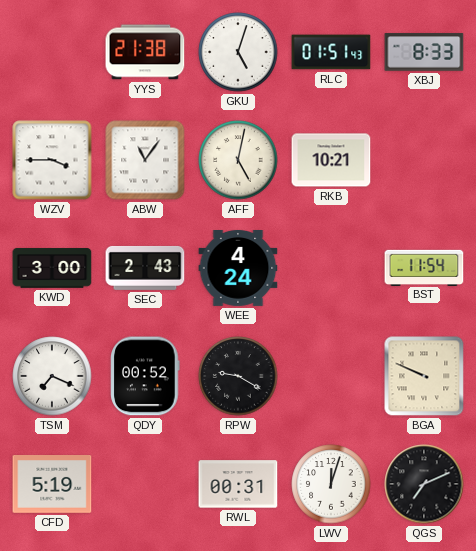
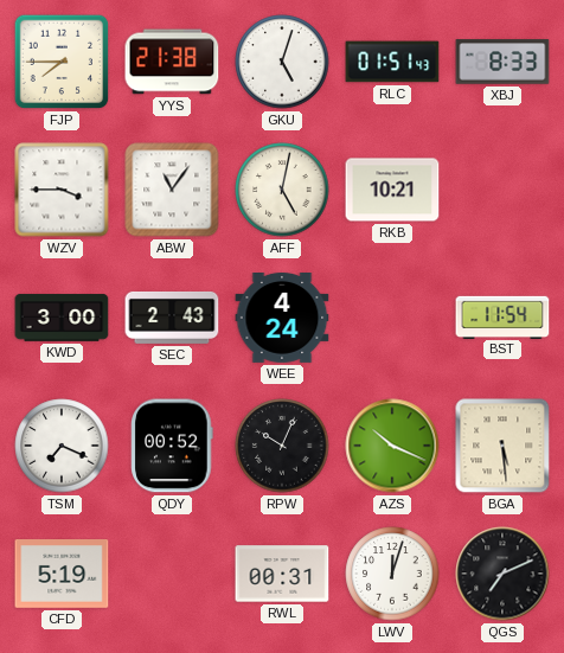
FJP: none -> 7:45 (62, 62)
RPW: 9:20 -> 10:04 (282, 446)
AZS: none -> 10:19 (392, 446)
BGA: 9:49 -> 5:29 (502, 446)
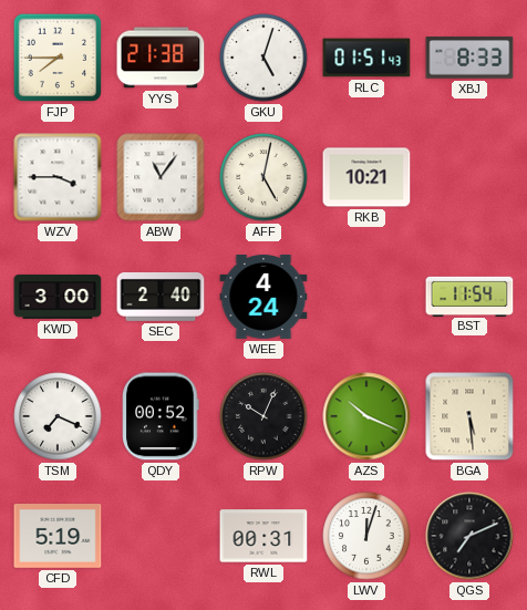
SEC: 2:43 -> 2:40 (161, 297)
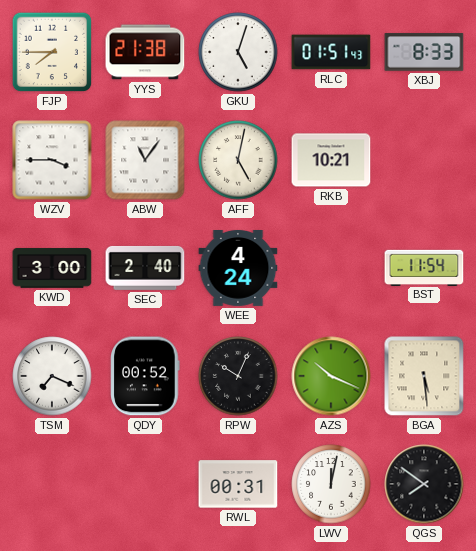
CFD: 5:19 -> none (58, 536)
LWV: 12:03 -> 12:02 (331, 484)
QGS: 7:11 -> 7:51 (424, 484)
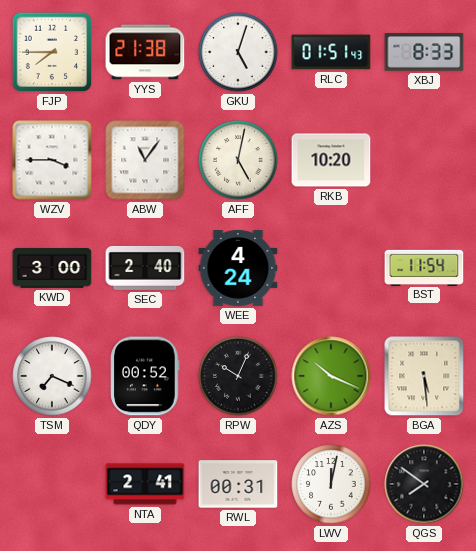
RKB: 10:21 -> 10:20 (331, 160)
NTA: none -> 2:41 (145, 484)
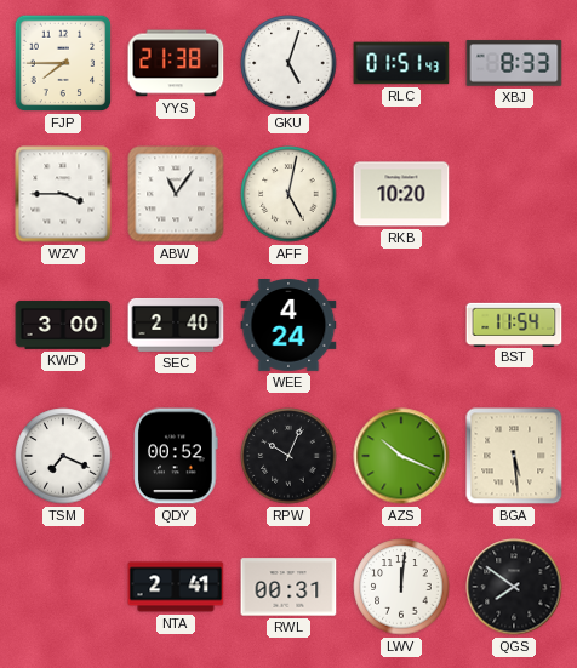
LWV: 12:02 -> 12:01 (401, 587)
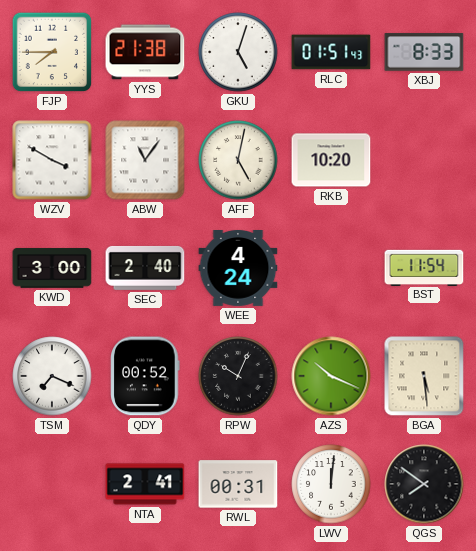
WZV: 3:45 -> 3:50 (52, 160)
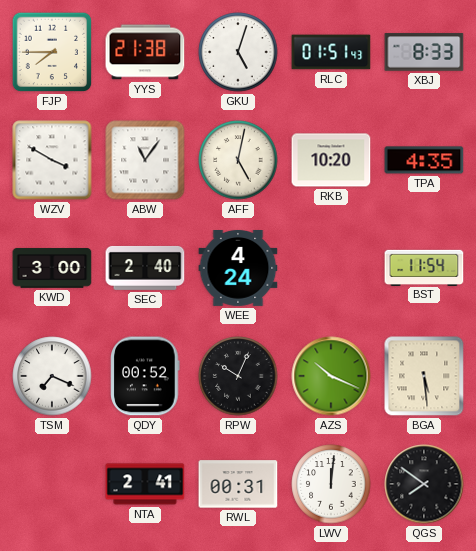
TPA: none -> 4:35 (424, 160)
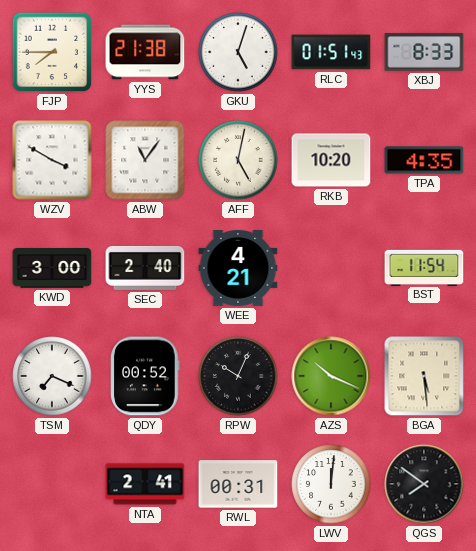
WEE: 4:24 -> 4:21 (238, 269)
